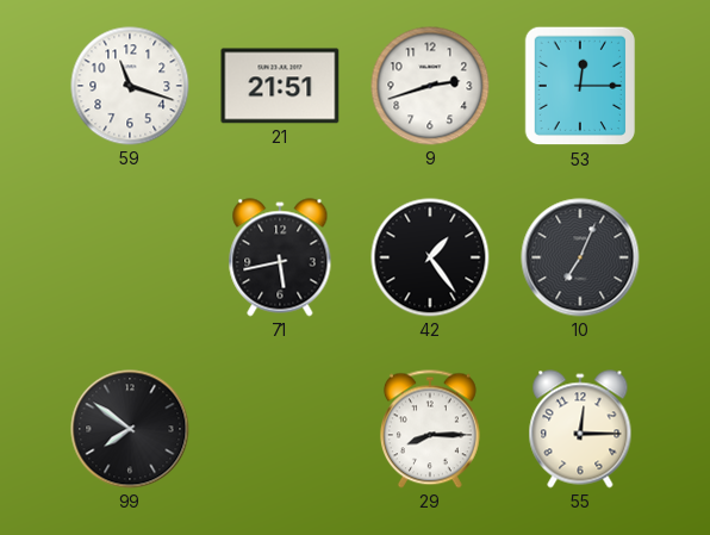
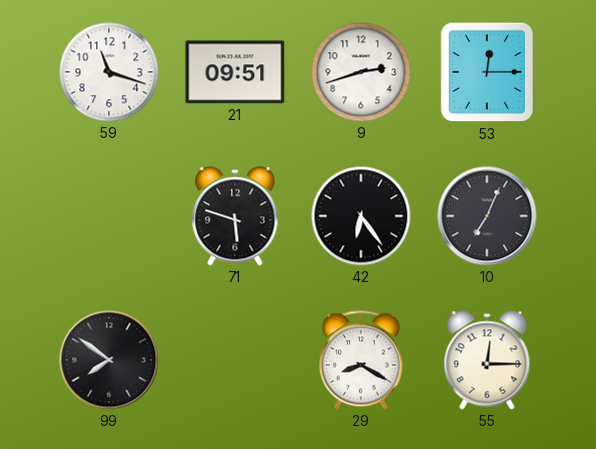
21: 21:51 -> 09:51 (235, 72)
71: 5:43 -> 5:48 (235, 216)
42: 1:24 -> 6:24 (361, 216)
29: 8:15 -> 8:20 (361, 360)
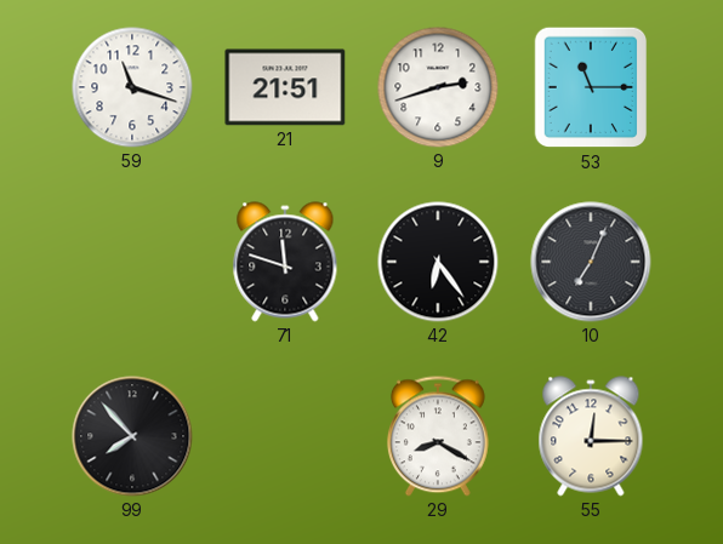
21: 09:51 -> 21:51 (285, 87)
53: 12:15 -> 11:15 (591, 87)
71: 5:48 -> 11:48 (285, 262)
99: 7:51 -> 7:53 (132, 436)
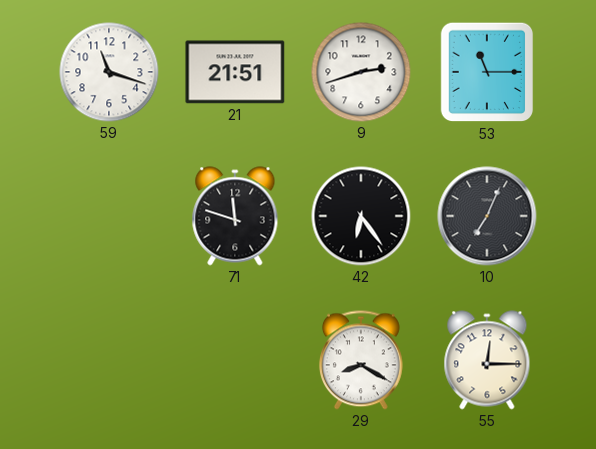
99: 7:53 -> none (132, 436)
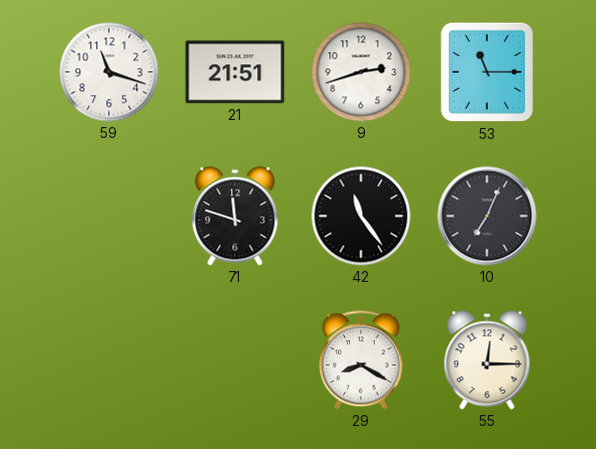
42: 6:24 -> 11:24 (361, 216)
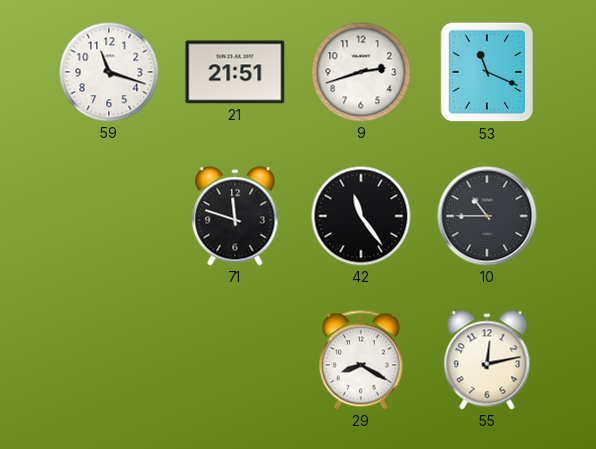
53: 11:15 -> 11:19 (487, 72)
10: 7:04 -> 10:45 (487, 216)
55: 12:15 -> 12:13 (487, 360)
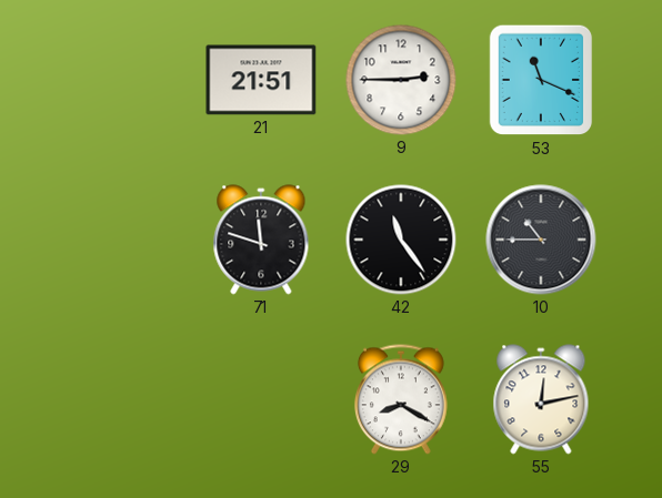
59: 11:18 -> none (109, 72)
9: 2:42 -> 2:45 (401, 80)
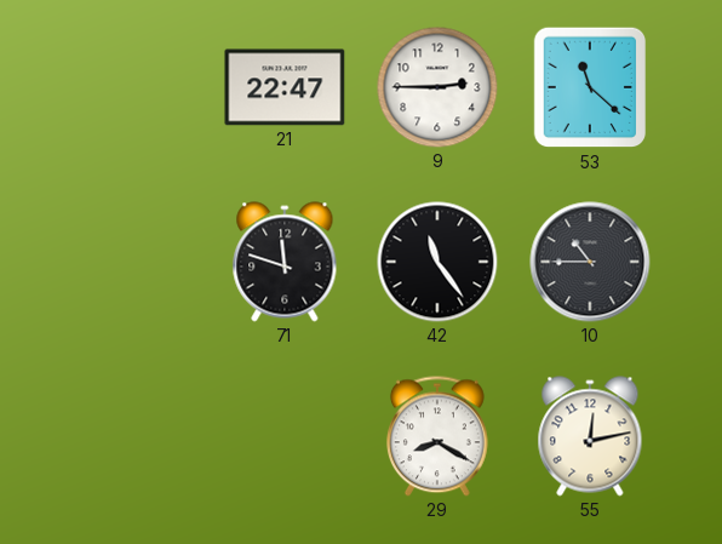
21: 21:51 -> 22:47 (285, 87)
53: 11:19 -> 11:22 (590, 87)
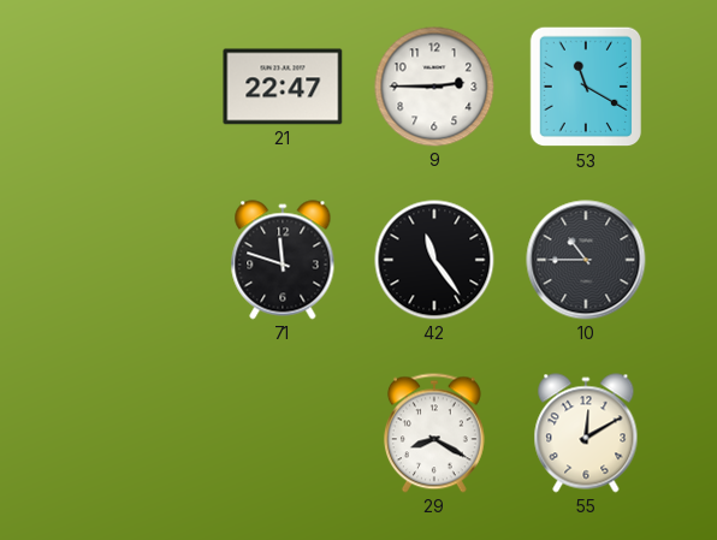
53: 11:22 -> 11:20 (586, 87)
55: 12:13 -> 12:10 (586, 433)
